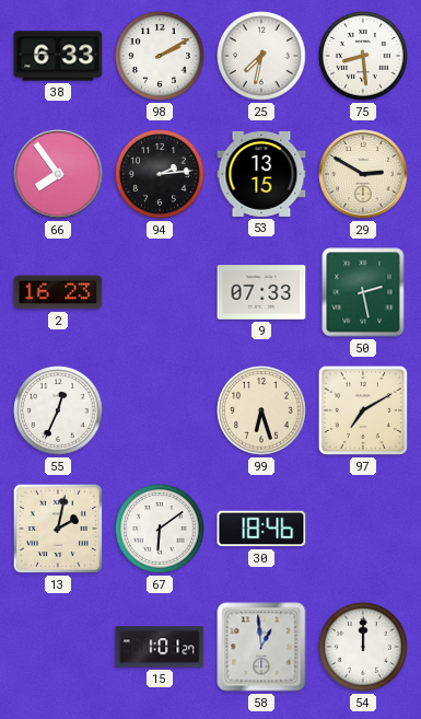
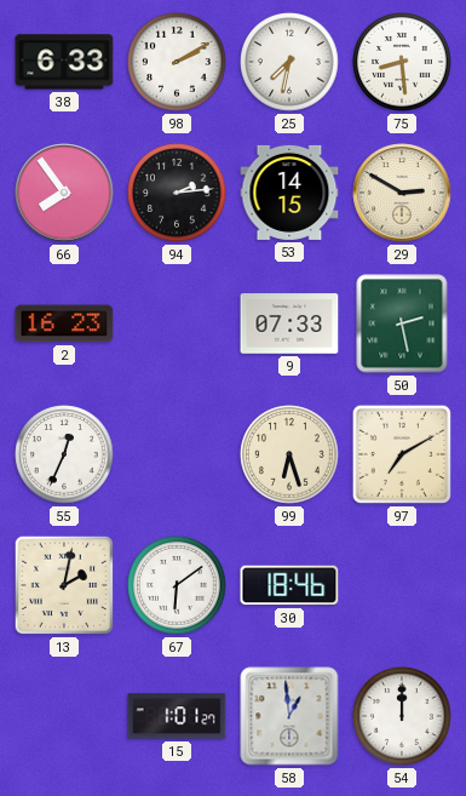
53: 13:15 -> 14:15 (289, 193)
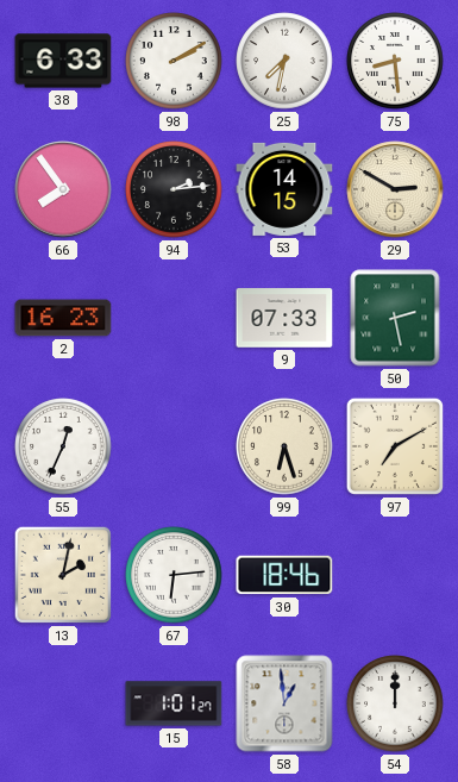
67: 6:09 -> 6:14 (174, 575)
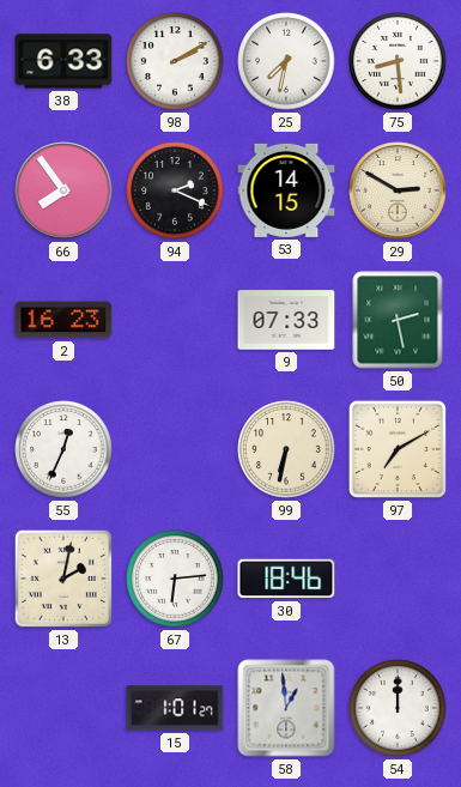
94: 2:14 -> 2:19 (175, 190)
99: 6:27 -> 6:32 (286, 449)
